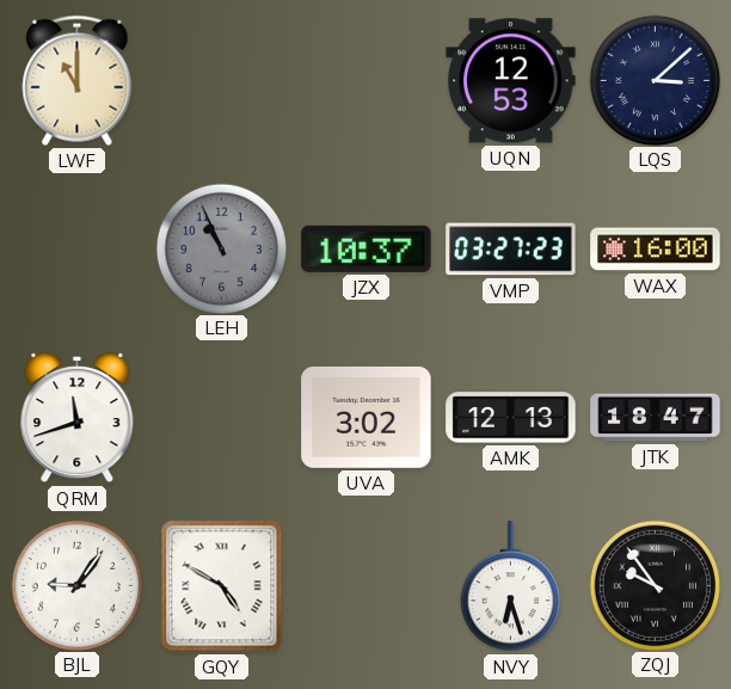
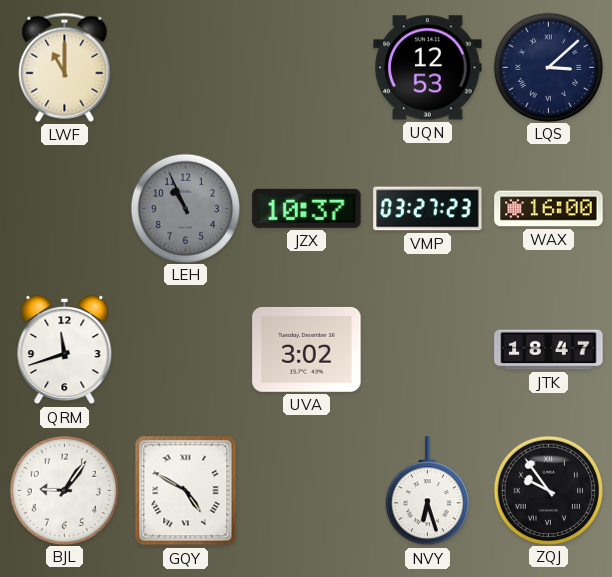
AMK: 12:13 -> none (511, 418)
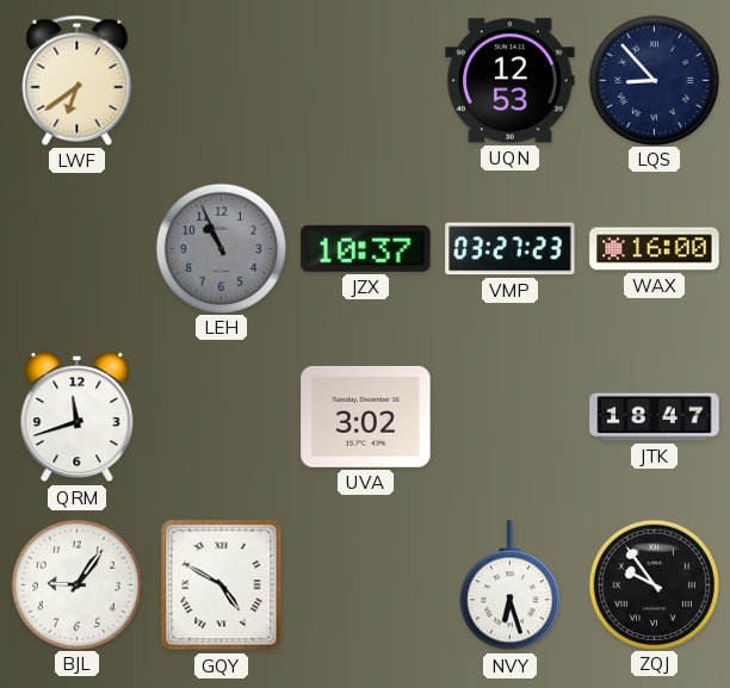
LWF: 11:00 -> 6:39 (78, 80)
LQS: 3:08 -> 8:53 (654, 80)
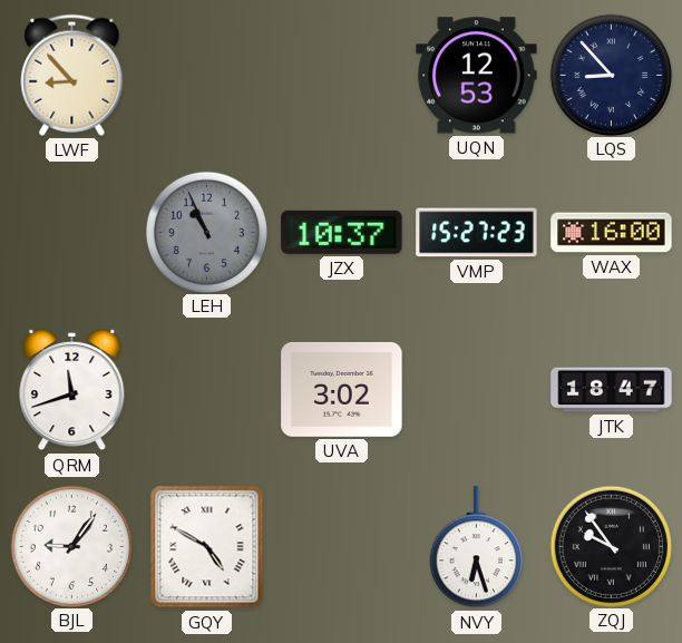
LWF: 6:39 -> 8:53 (72, 75)
VMP: 03:27 -> 15:27 (477, 233)
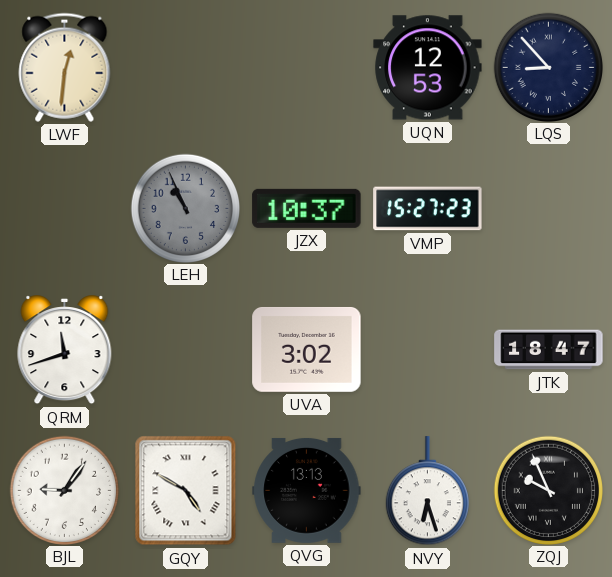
LWF: 8:53 -> 12:31 (65, 67)
WAX: 16:00 -> none (612, 233)
QVG: none -> 13:13 (307, 490)
ZQJ: 9:54 -> 9:56 (548, 490)
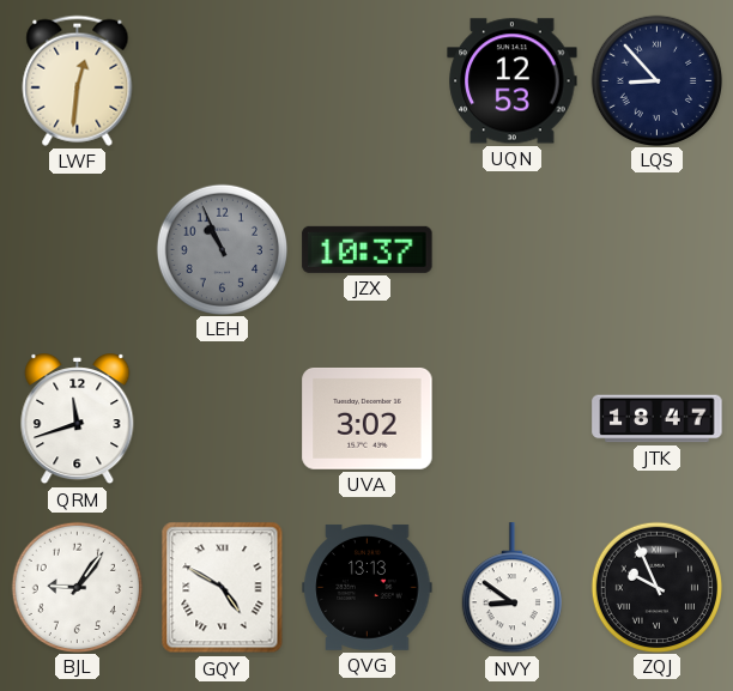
VMP: 15:27 -> none (428, 209)
NVY: 6:27 -> 8:51 (511, 588)
